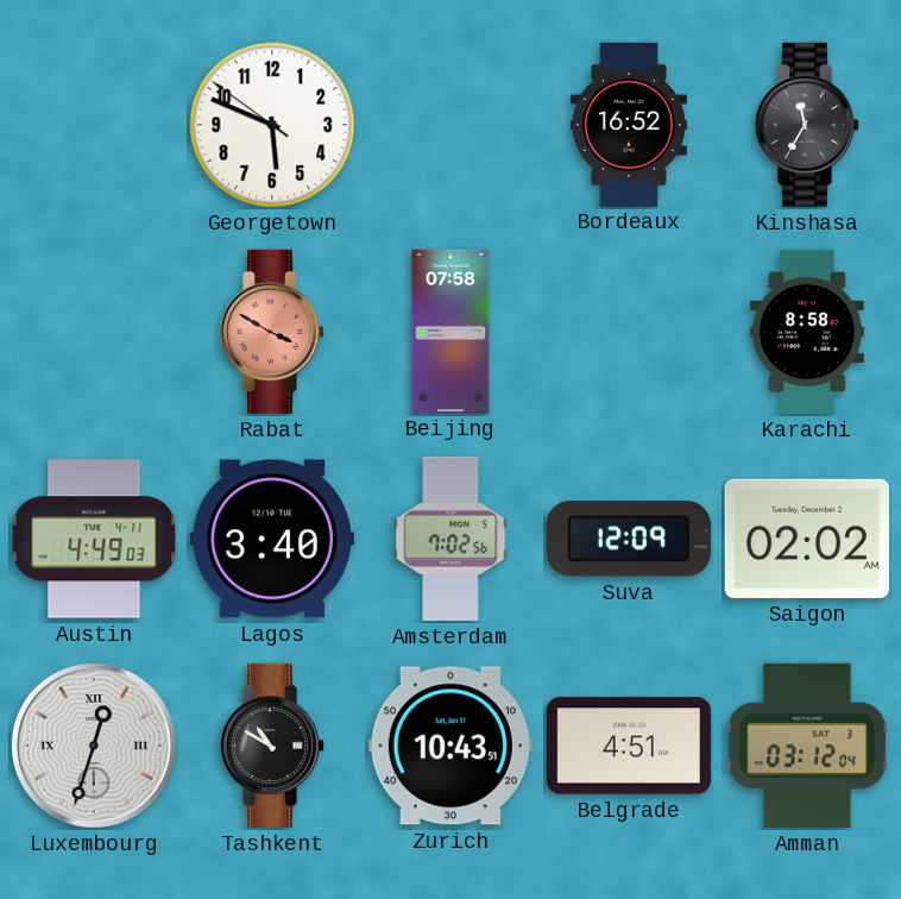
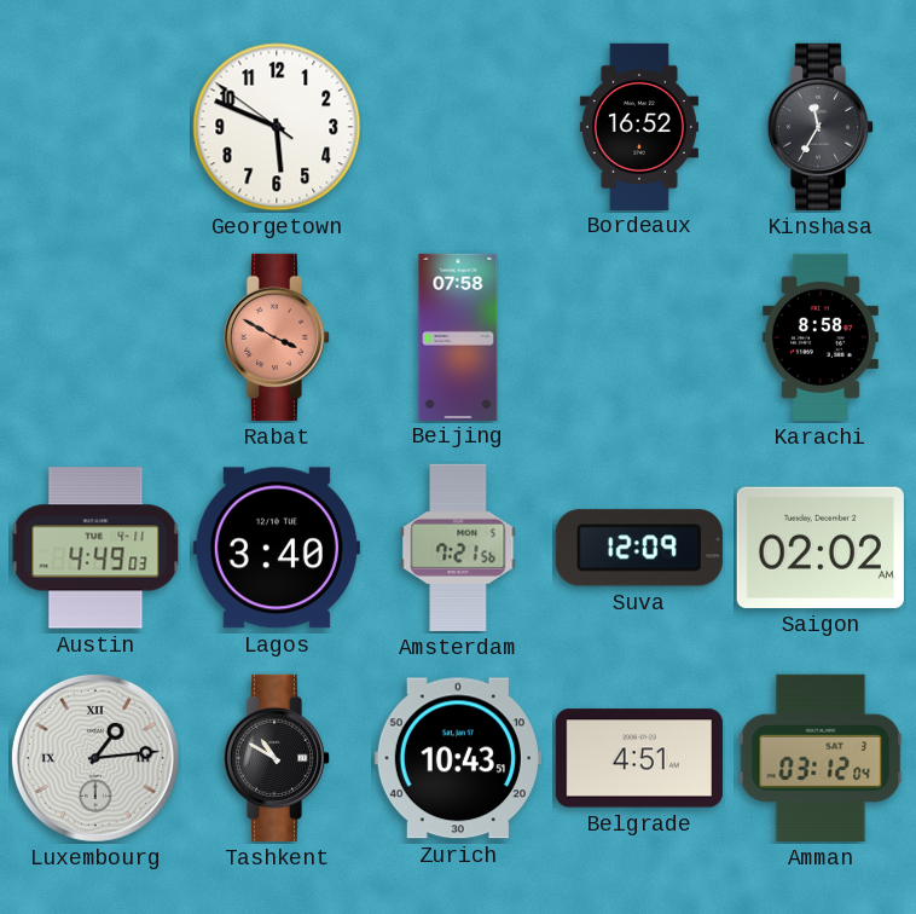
Amsterdam: 7:02 -> 7:21 (458, 548)
Luxembourg: 12:33 -> 1:14 (95, 758)
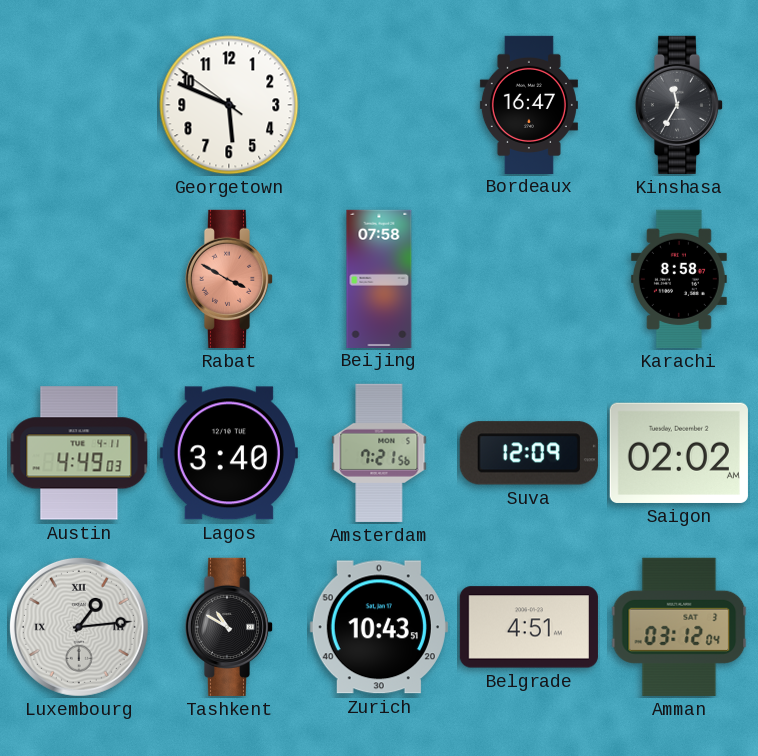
Bordeaux: 16:52 -> 16:47 (529, 104)
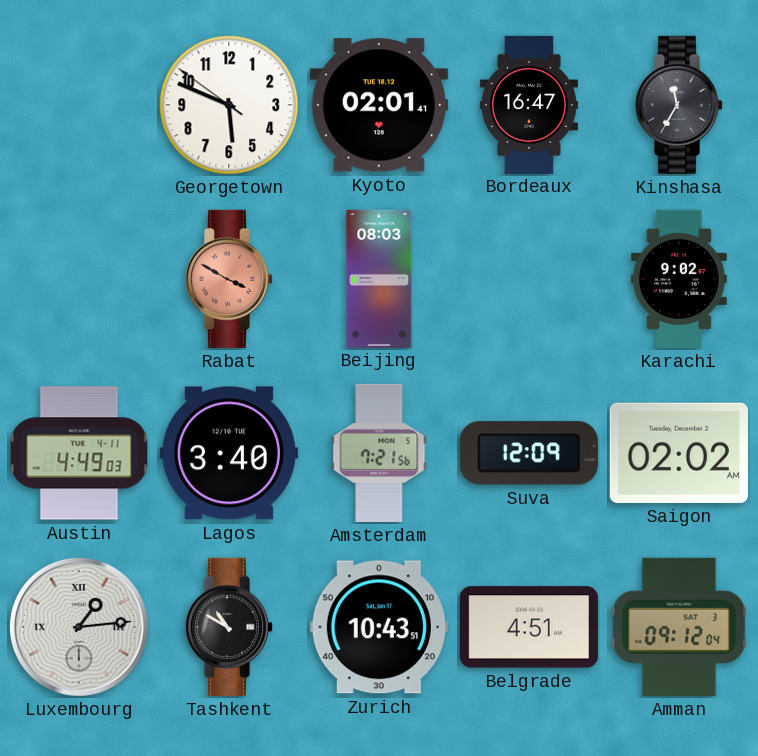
Kyoto: none -> 02:01 (379, 105)
Beijing: 07:58 -> 08:03 (379, 278)
Karachi: 8:58 -> 9:02 (679, 279)
Amman: 03:12 -> 09:12 (679, 627)
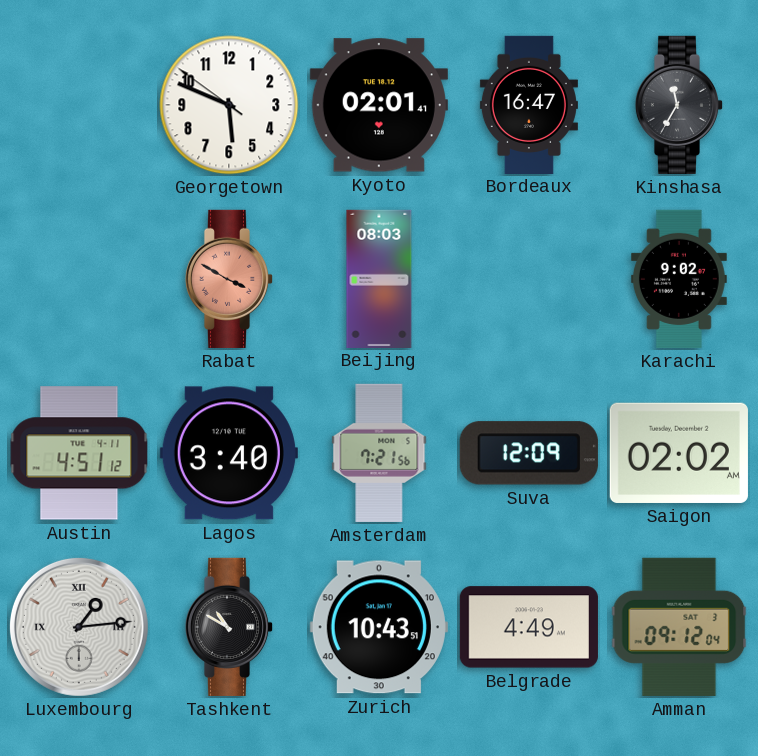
Austin: 4:49 -> 4:51 (79, 453)
Belgrade: 4:51 -> 4:49 (529, 627)
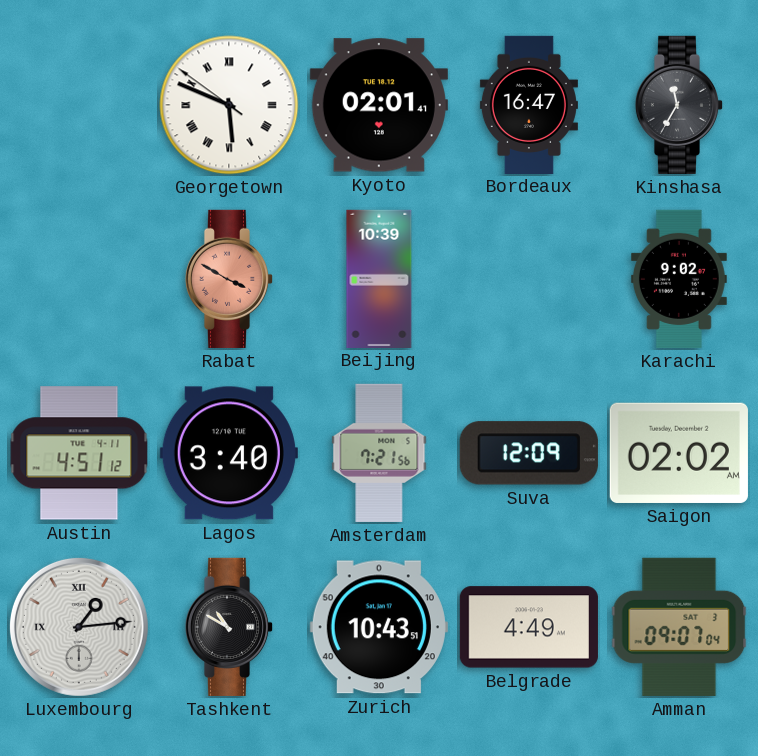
Georgetown numerals: Arabic -> Roman (229, 105)
Beijing: 08:03 -> 10:39 (379, 278)
Amman: 09:12 -> 09:07 (679, 627)
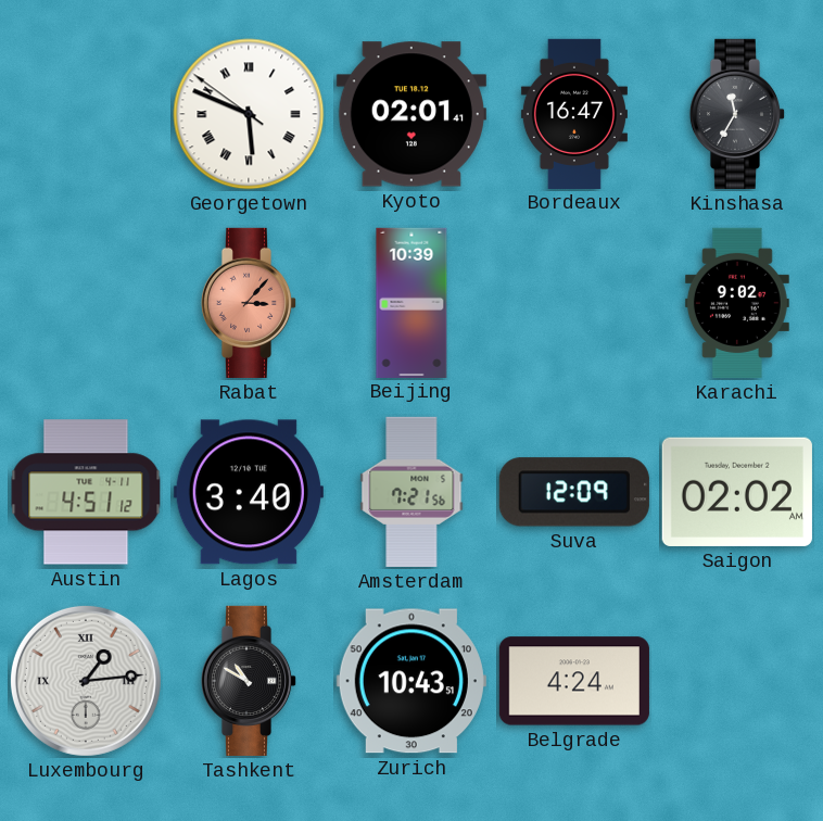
Rabat: 3:50 -> 3:07 (249, 303)
Belgrade: 4:49 -> 4:24 (574, 681)
Amman: 09:07 -> none (679, 627)
